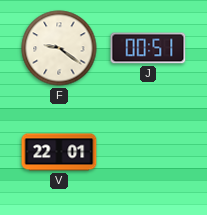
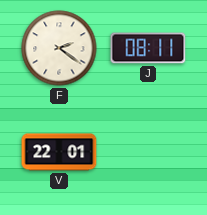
F: 9:21 -> 2:21 (59, 48)
J: 00:51 -> 08:11 (148, 48)
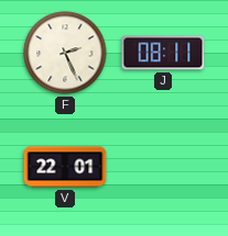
F: 2:21 -> 2:26 (65, 53)
